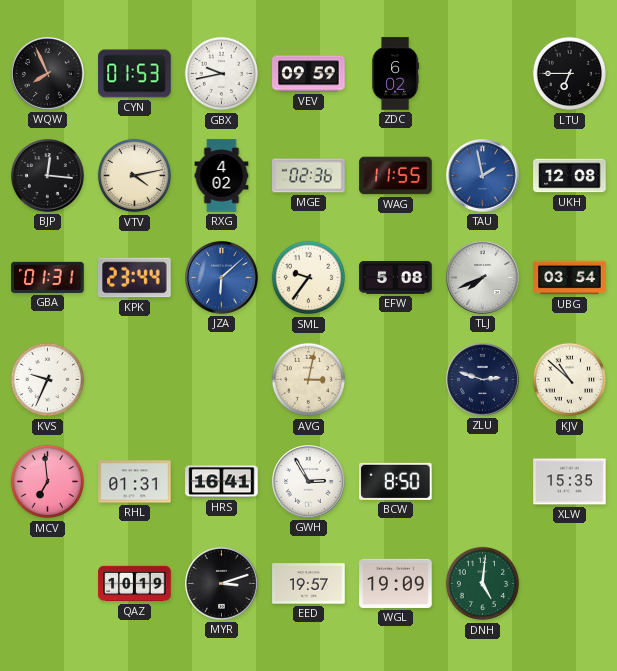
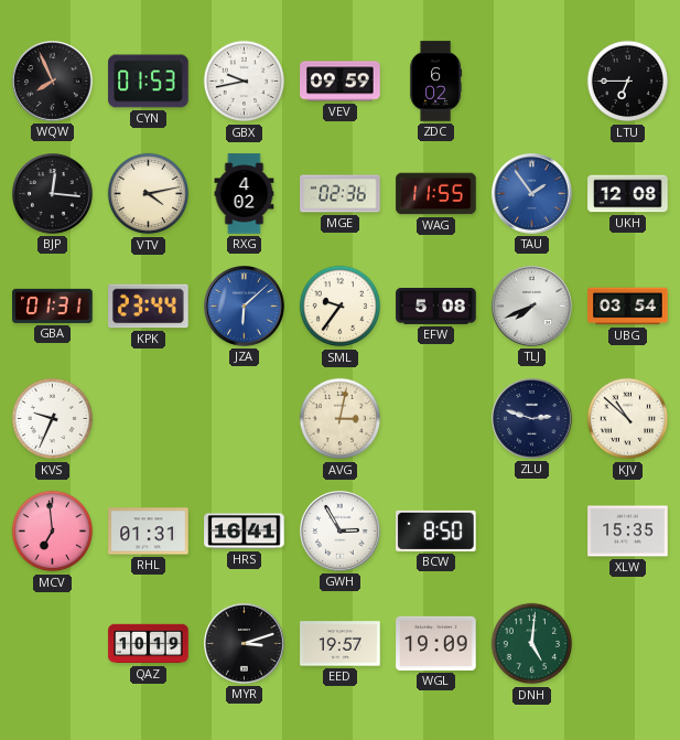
TAU: 1:58 -> 1:54 (532, 194)
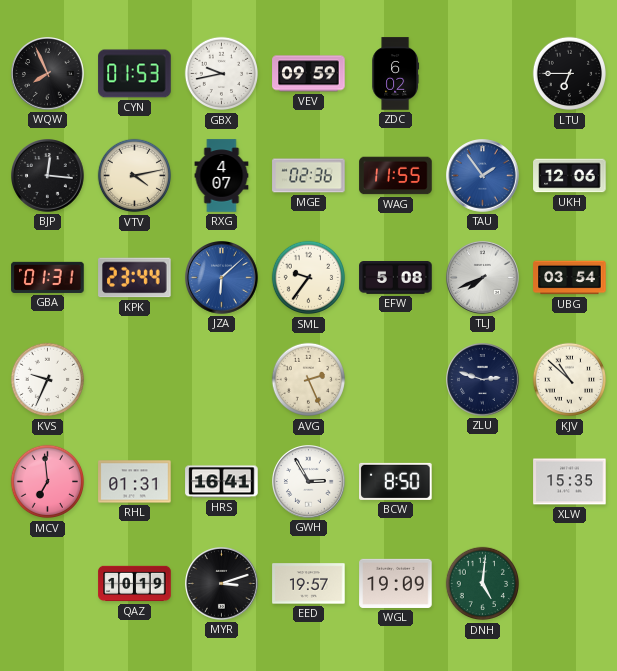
RXG: 4:02 -> 4:07 (222, 176)
UKH: 12:08 -> 12:06 (570, 176)
AVG: 3:02 -> 2:26 (309, 380)
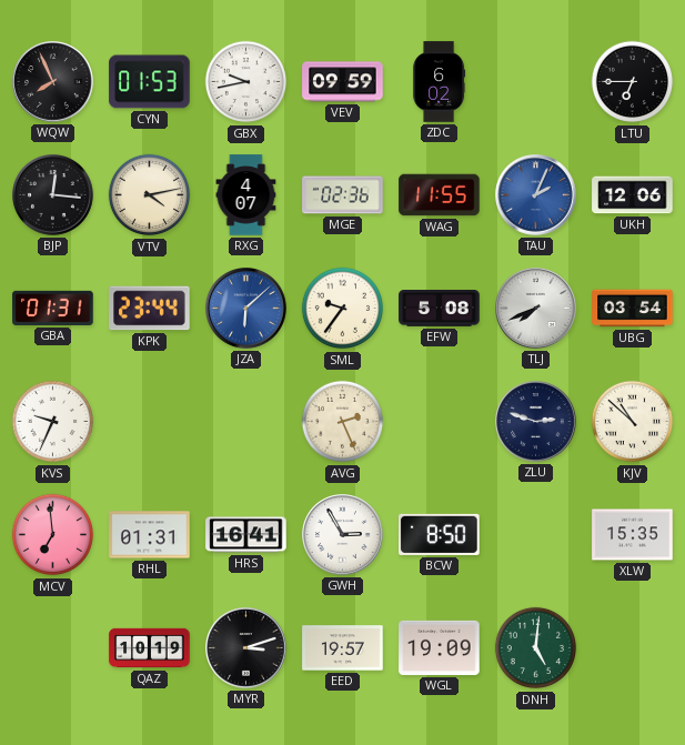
TAU: 1:54 -> 2:04 (536, 195)
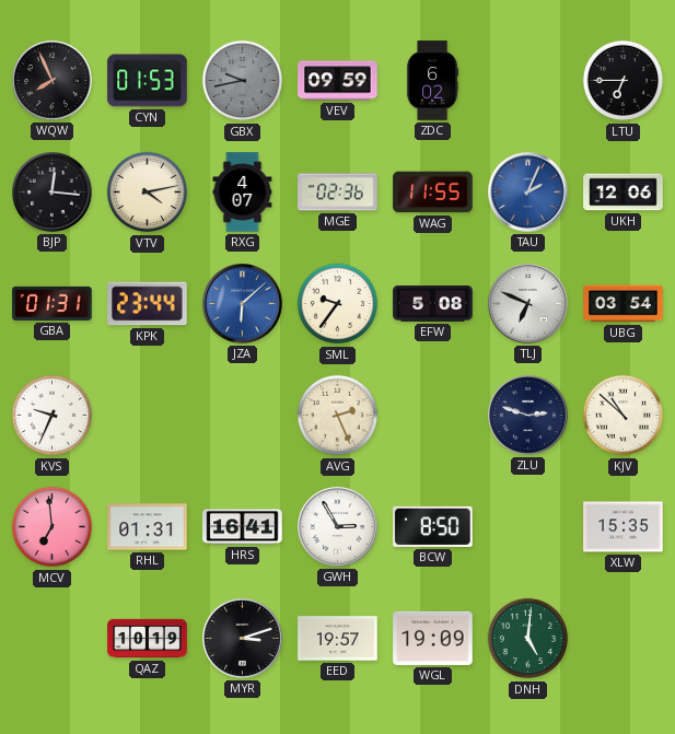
GBX dial: white -> grey (243, 81)
TLJ: 7:41 -> 6:49 (528, 304)
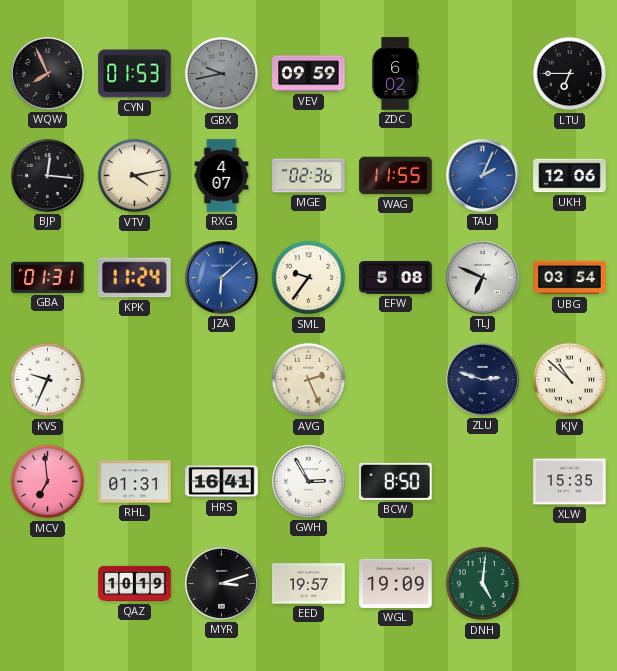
KPK: 23:44 -> 11:24 (135, 278)
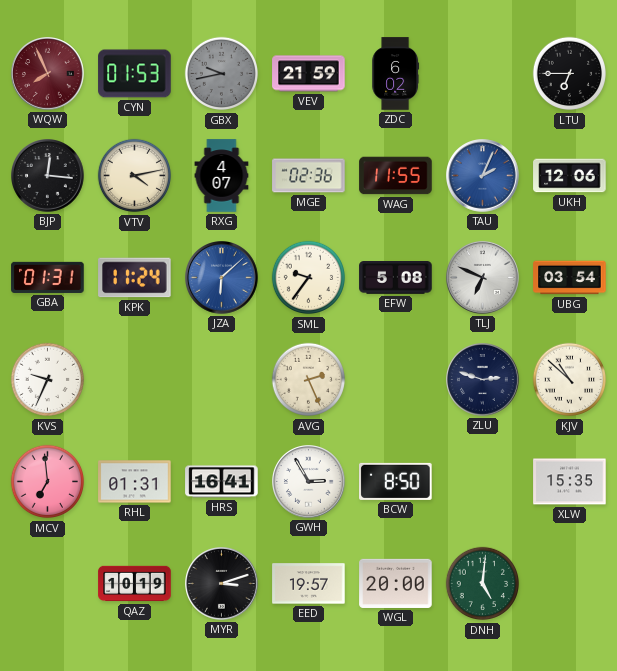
WQW dial: black -> burgundy (48, 74)
VEV: 09:59 -> 21:59 (309, 74)
WGL: 19:09 -> 20:00 (396, 583)
